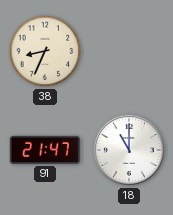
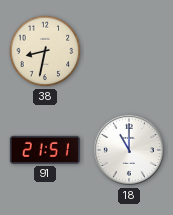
38: 8:34 -> 8:32 (45, 51)
91: 21:47 -> 21:51 (45, 150)
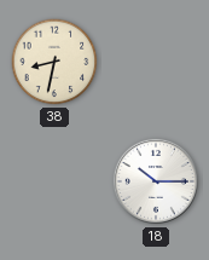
91: 21:51 -> none (45, 150)
18: 11:00 -> 10:15 (156, 181)
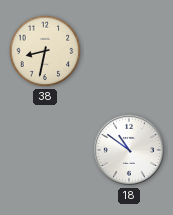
18: 10:15 -> 10:51 (129, 150)
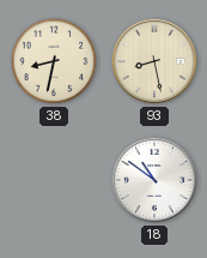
93: none -> 8:28 (154, 61)
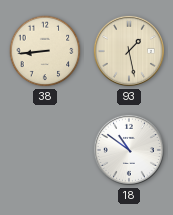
38: 8:32 -> 8:44 (45, 51)
93: 8:28 -> 1:28 (129, 51)
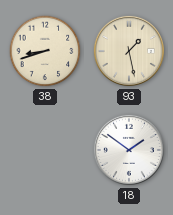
38: 8:44 -> 8:42 (45, 51)
18: 10:51 -> 1:51 (129, 150)
